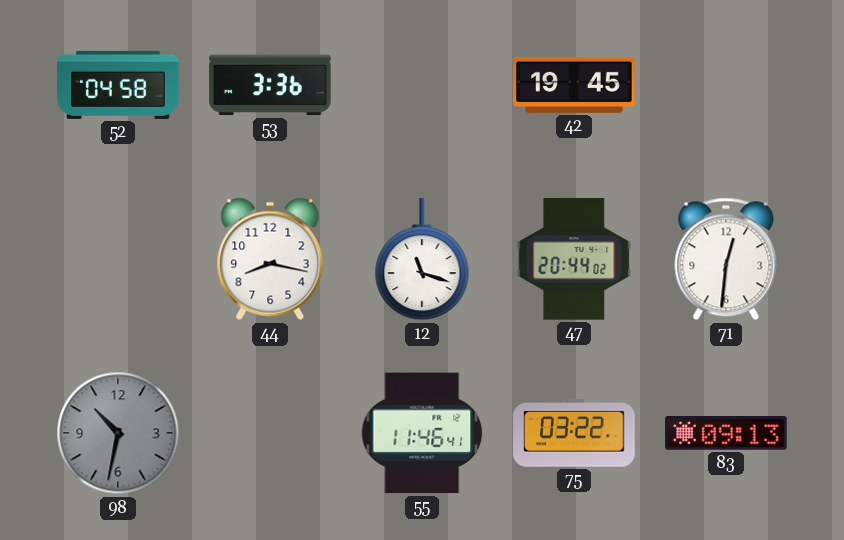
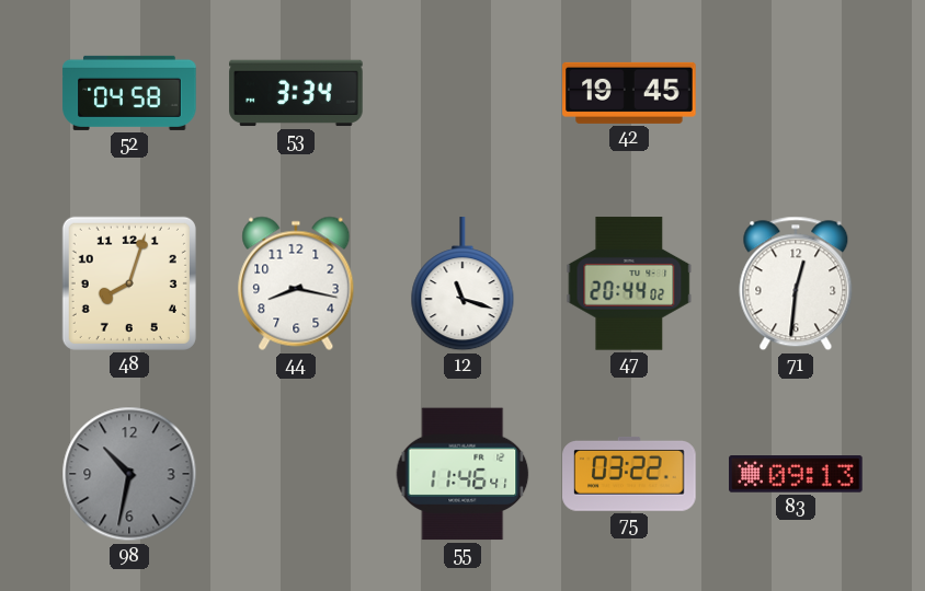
53: 3:36 -> 3:34 (296, 93)
48: none -> 8:03 (129, 283)
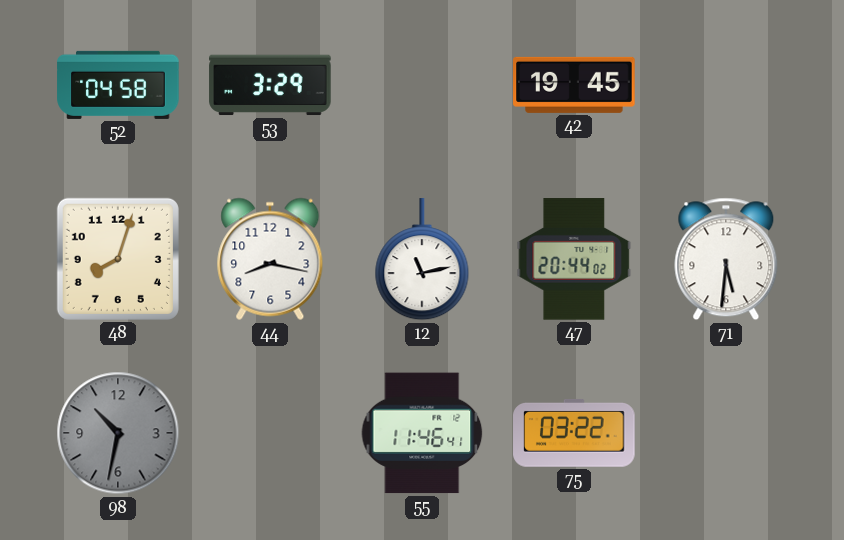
53: 3:34 -> 3:29 (270, 85)
12: 11:18 -> 11:13 (422, 260)
71: 12:31 -> 5:31 (726, 259)
83: 09:13 -> none (796, 474)
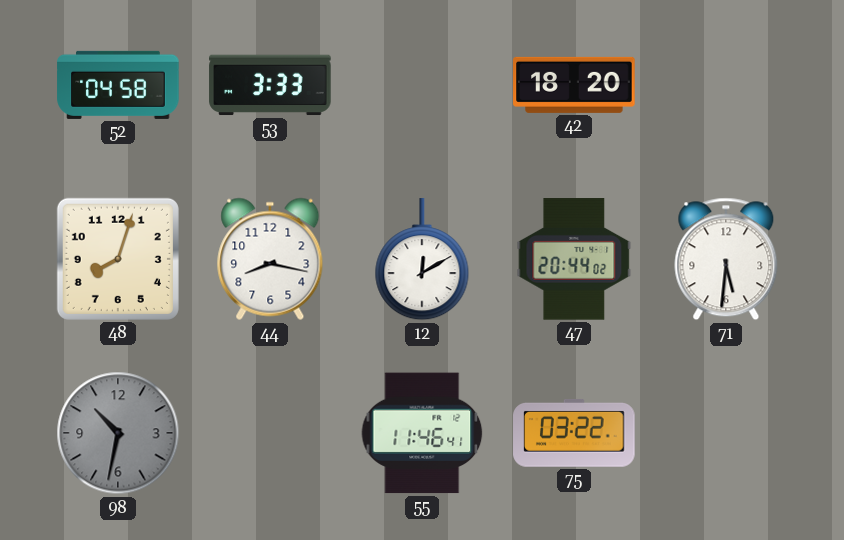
53: 3:29 -> 3:33 (270, 85)
42: 19:45 -> 18:20 (574, 85)
12: 11:13 -> 12:10 (422, 260)
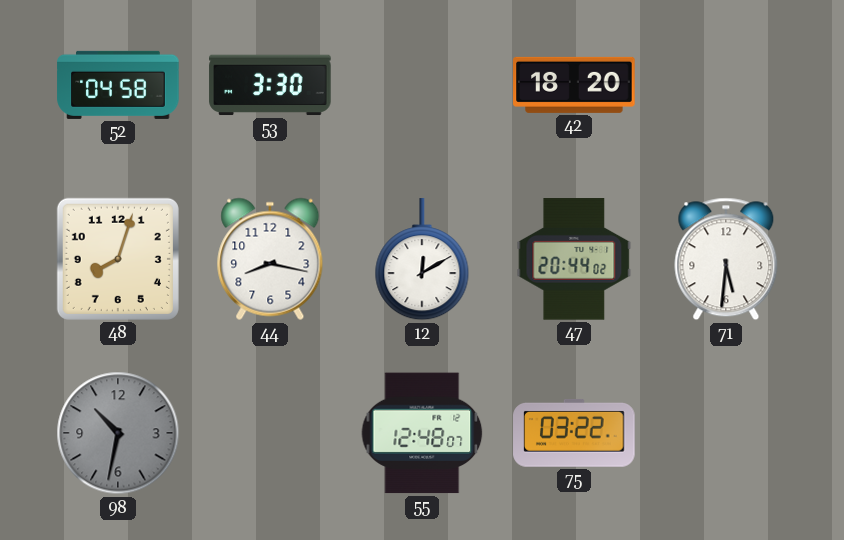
53: 3:33 -> 3:30 (270, 85)
55: 11:46 -> 12:48 (422, 433)
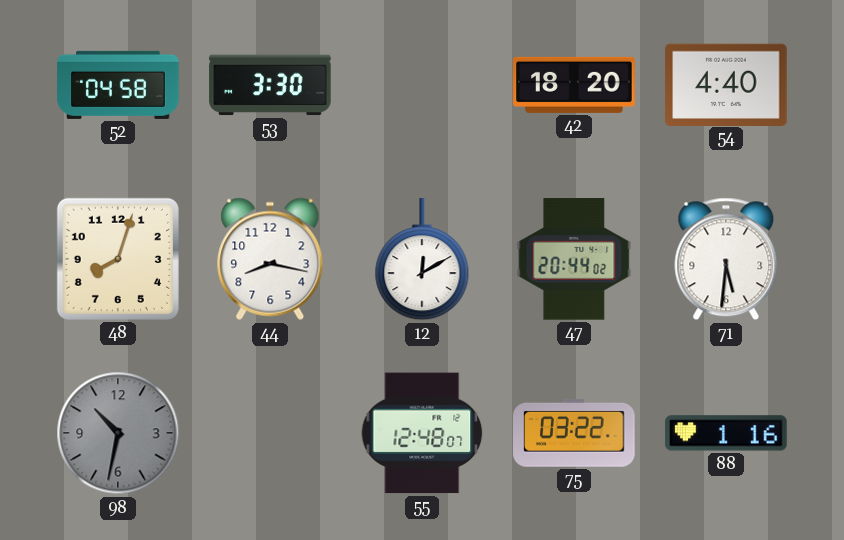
54: none -> 4:40 (726, 84)
88: none -> 1:16 (726, 433)
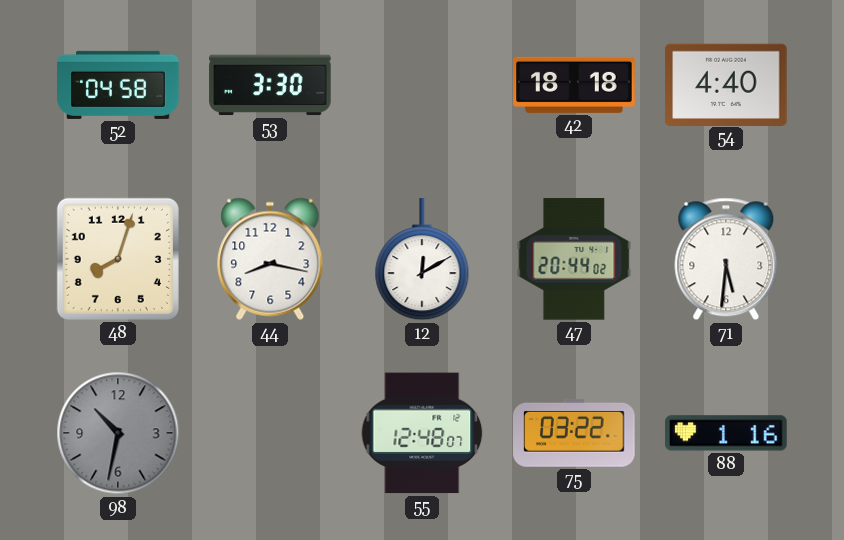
42: 18:20 -> 18:18 (574, 85)
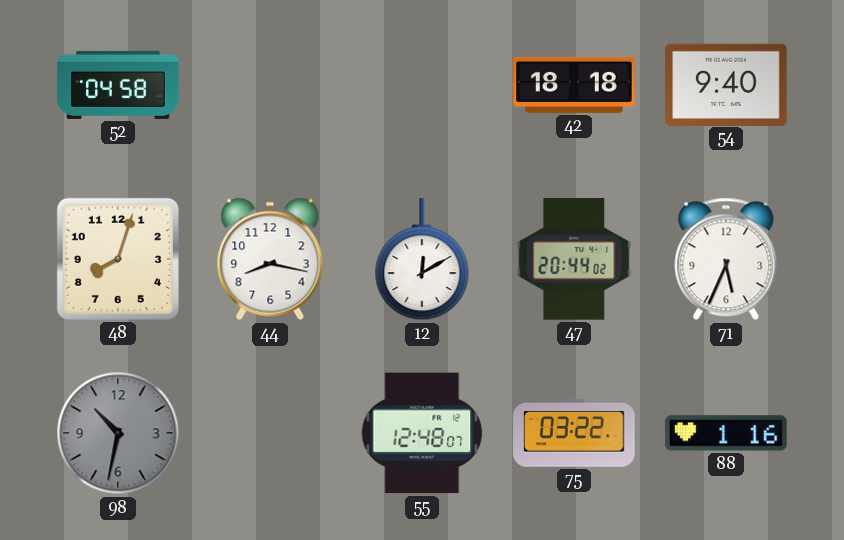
53: 3:30 -> none (270, 85)
54: 4:40 -> 9:40 (726, 84)
71: 5:31 -> 5:34 (726, 259)
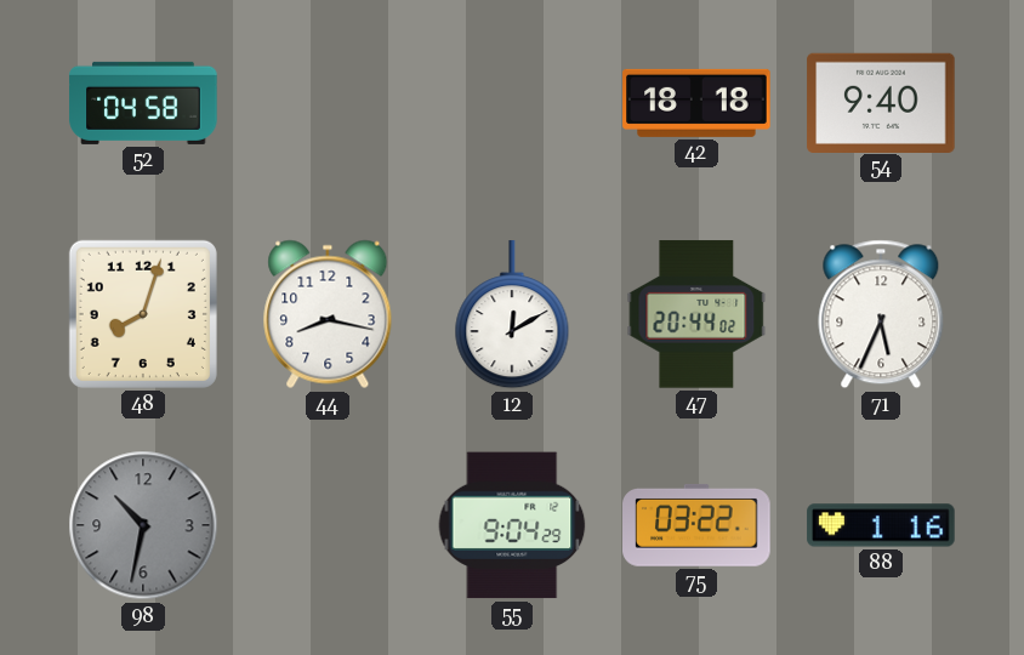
55: 12:48 -> 9:04 (512, 525)
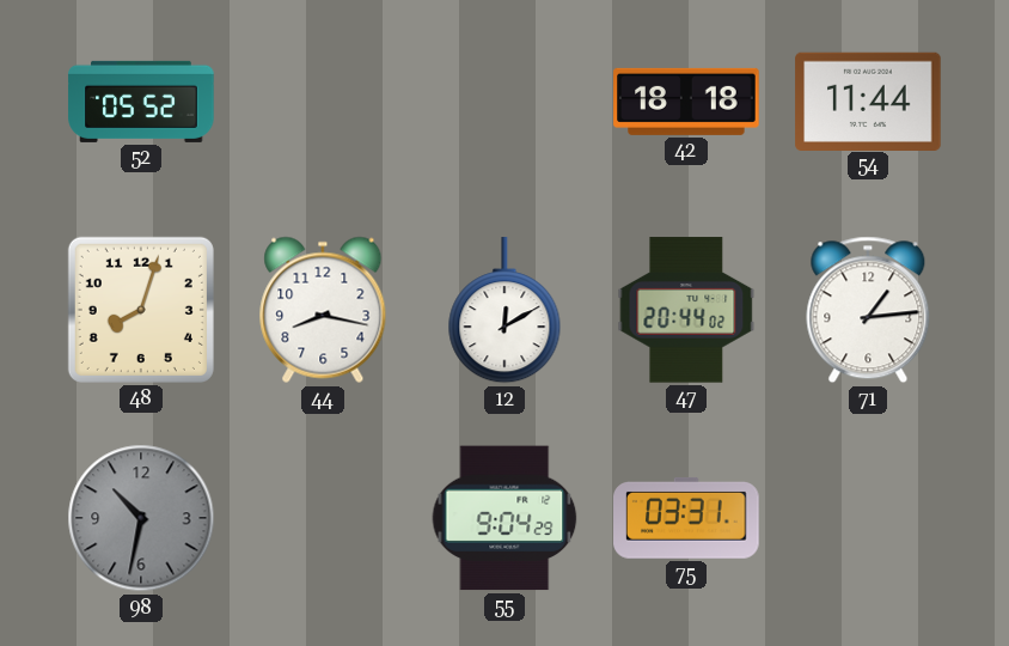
52: 04:58 -> 05:52 (141, 102)
54: 9:40 -> 11:44 (868, 100)
71: 5:34 -> 1:14 (868, 310)
75: 03:22 -> 03:31 (686, 518)
88: 1:16 -> none (881, 525)
